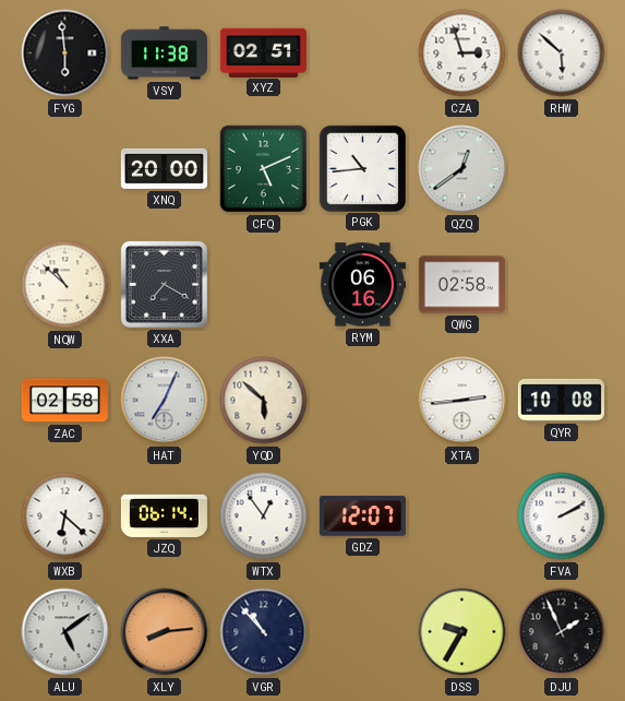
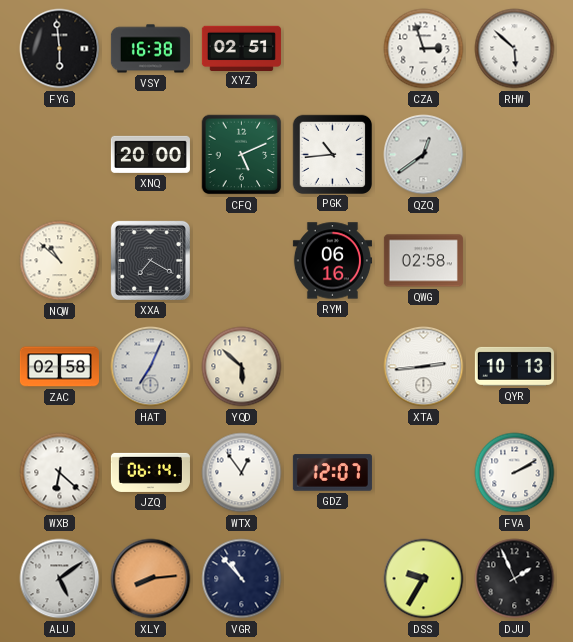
VSY: 11:38 -> 16:38 (150, 49)
QYR: 10:08 -> 10:13 (514, 366)
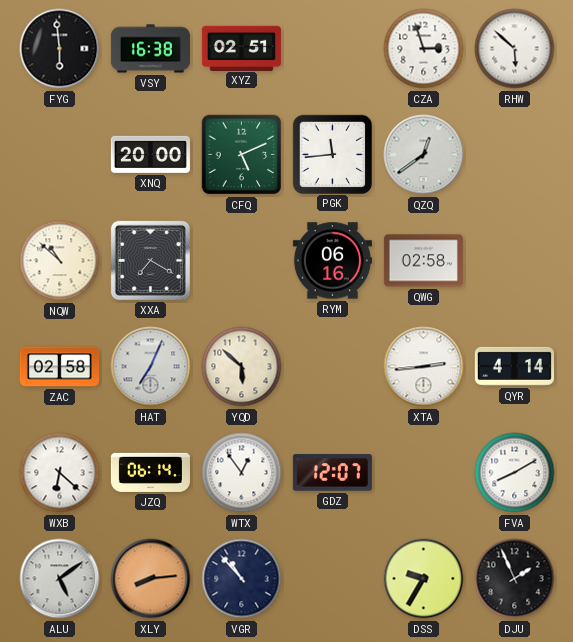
PGK: 10:44 -> 11:44 (332, 154)
QYR: 10:13 -> 4:14 (514, 366)
FVA: 2:10 -> 8:10 (515, 473)
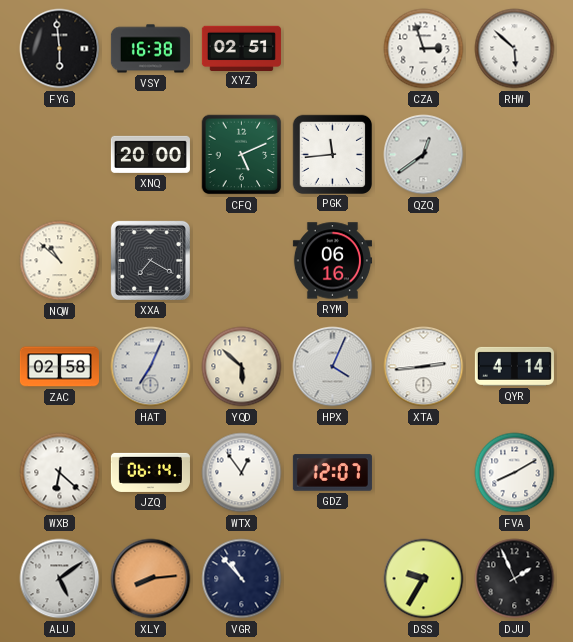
QWG: 02:58 -> none (423, 261)
HPX: none -> 4:04 (333, 367)
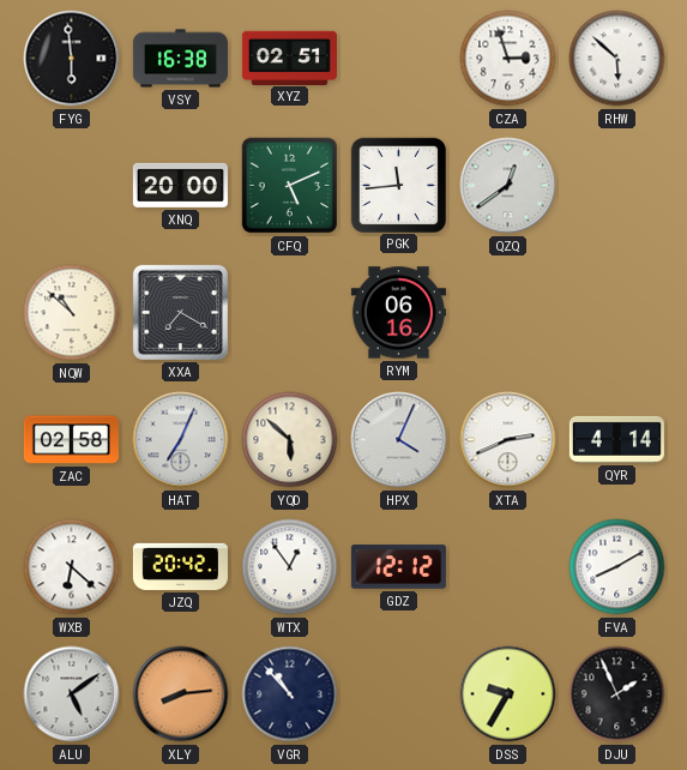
XTA: 2:44 -> 2:41 (508, 440)
JZQ: 06:14 -> 20:42 (180, 566)
GDZ: 12:07 -> 12:12 (398, 567)
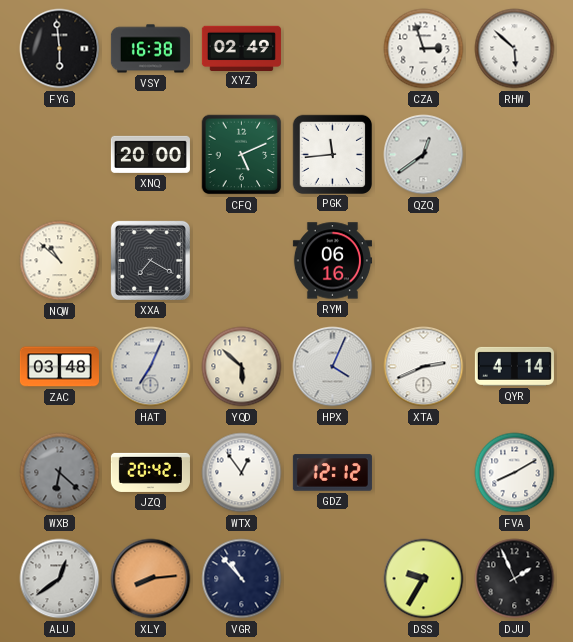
XYZ: 02:51 -> 02:49 (241, 48)
ZAC: 02:58 -> 03:48 (59, 367)
WXB dial: white -> grey (60, 473)
ALU: 5:09 -> 12:39 (60, 579)
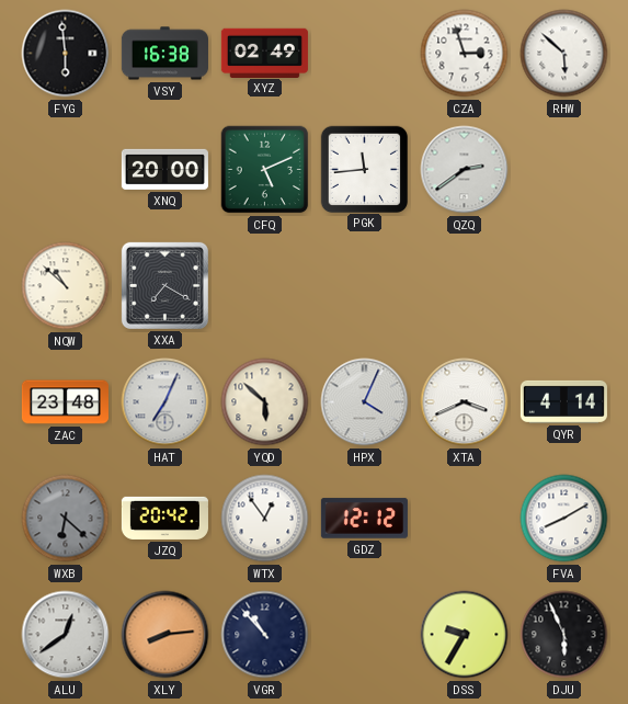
QZQ: 12:39 -> 2:39 (465, 170)
RYM: 06:16 -> none (332, 261)
ZAC: 03:48 -> 23:48 (65, 402)
XTA: 2:41 -> 3:41 (465, 402)
DJU: 1:56 -> 5:56 (564, 635)
